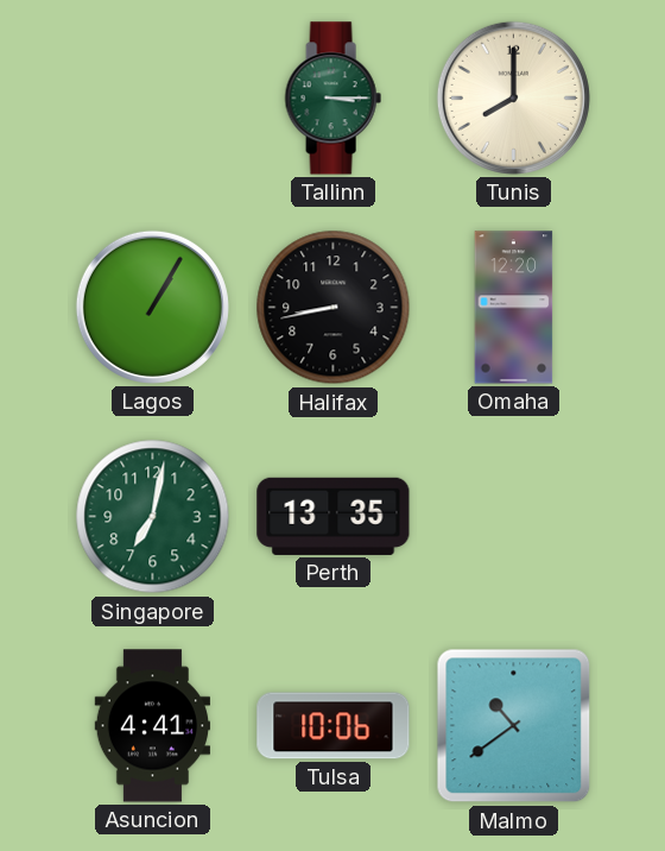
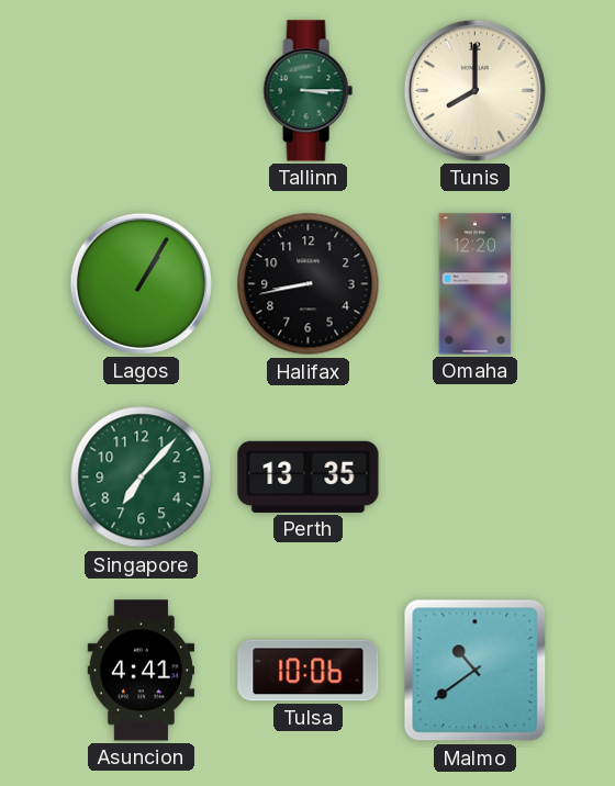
Singapore: 7:02 -> 7:07 (142, 478)
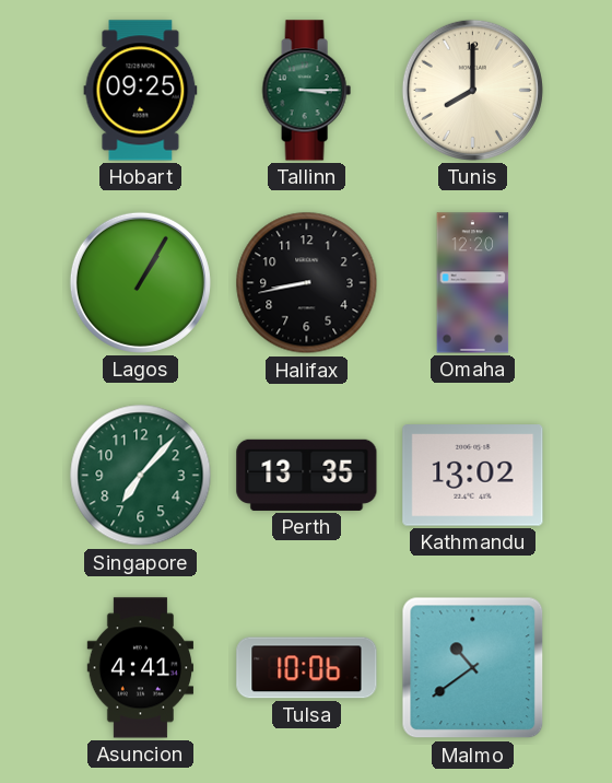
Hobart: none -> 09:25 (141, 91)
Kathmandu: none -> 13:02 (473, 476)
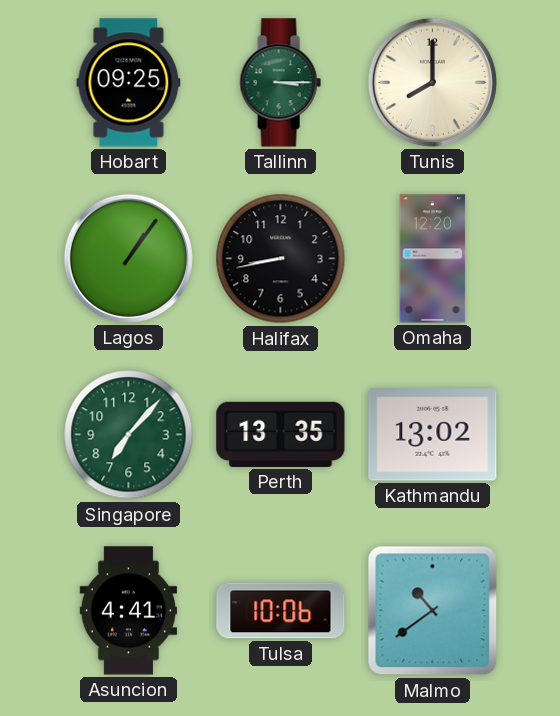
Lagos: 1:05 -> 1:06 (128, 258)
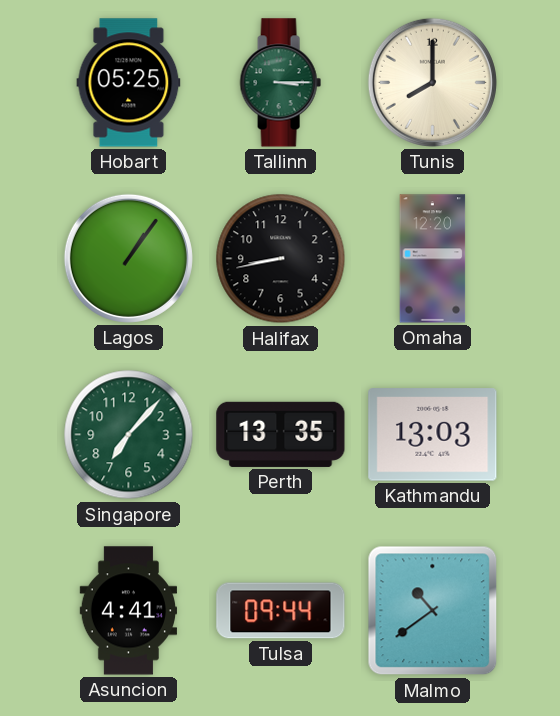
Hobart: 09:25 -> 05:25 (129, 83)
Kathmandu: 13:02 -> 13:03 (433, 435)
Tulsa: 10:06 -> 09:44 (281, 611)
